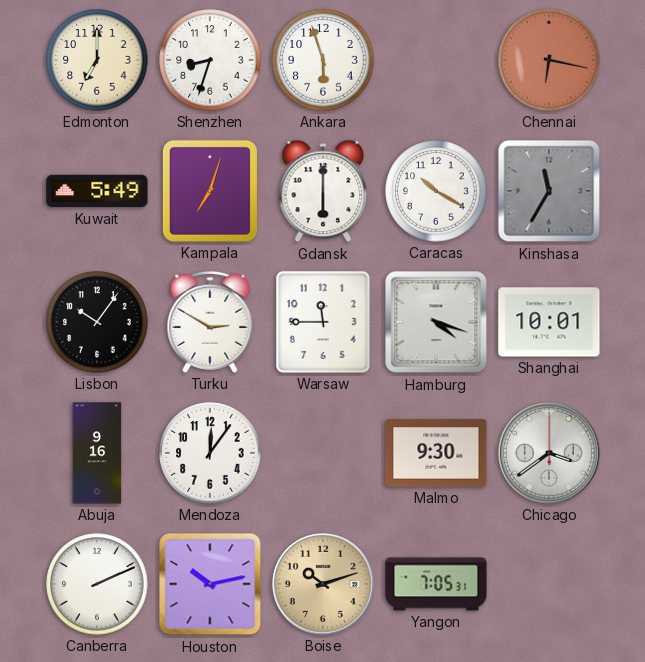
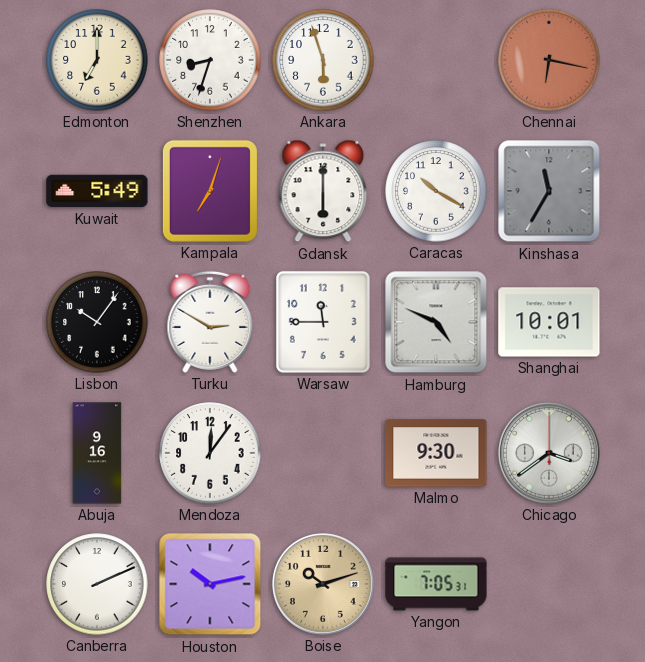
Hamburg: 4:18 -> 4:49 (436, 322)
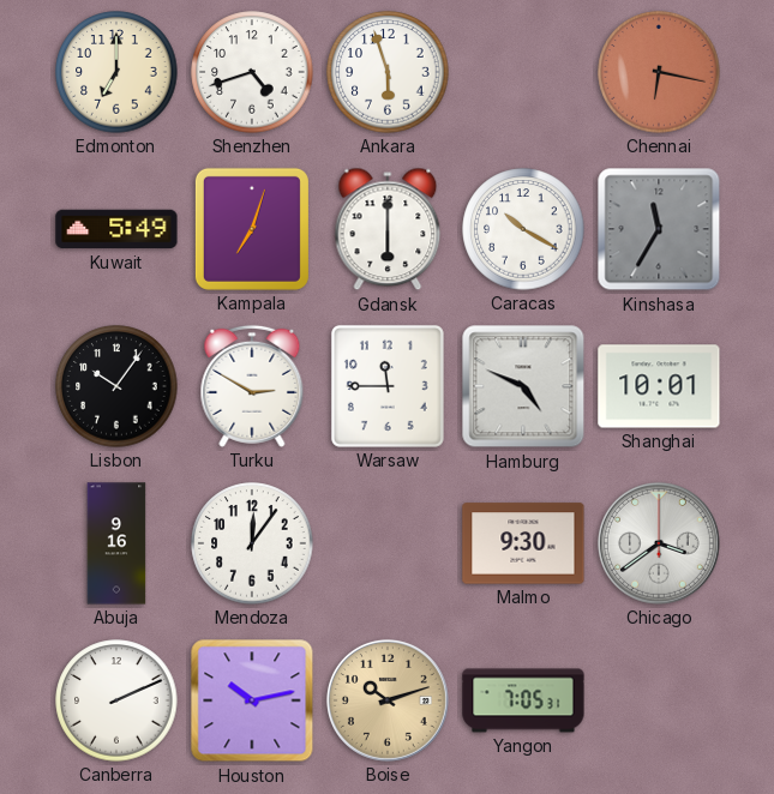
Shenzhen: 8:33 -> 4:42 (252, 72)
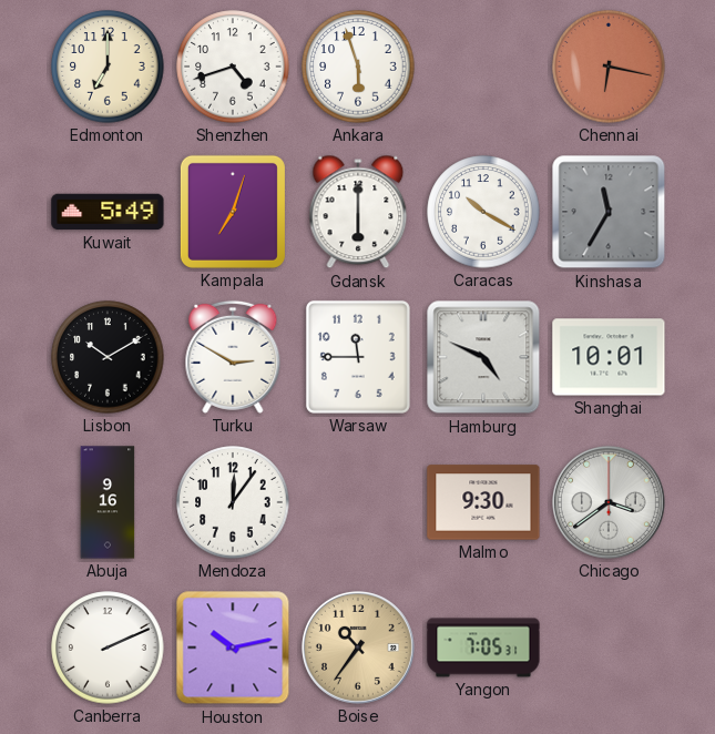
Lisbon: 10:06 -> 10:10 (108, 357)
Boise: 10:12 -> 10:36 (358, 648)
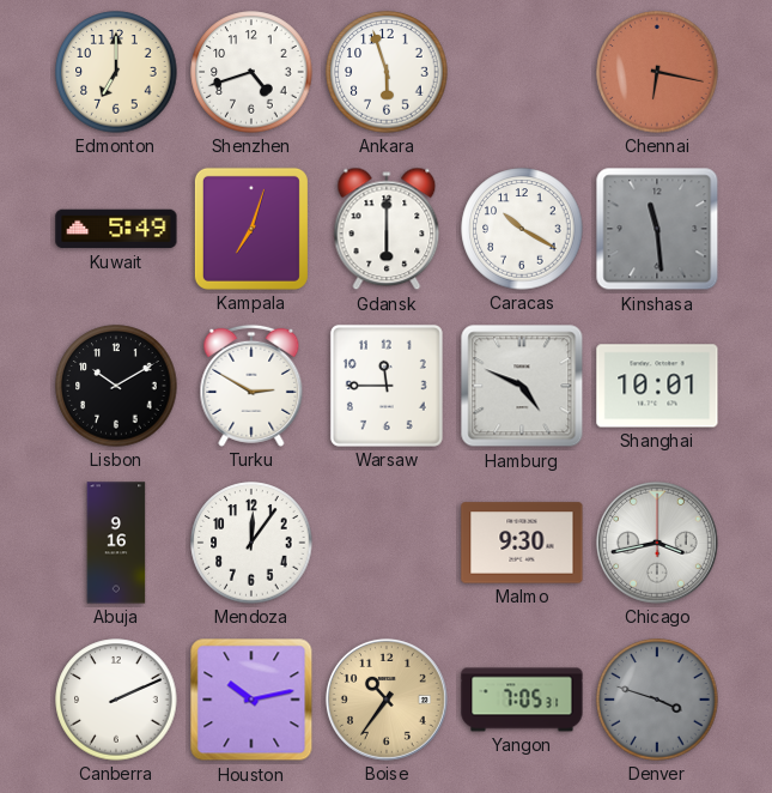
Kinshasa: 11:35 -> 11:29 (657, 229)
Chicago: 3:39 -> 3:43 (657, 543)
Denver: none -> 3:48 (657, 700)
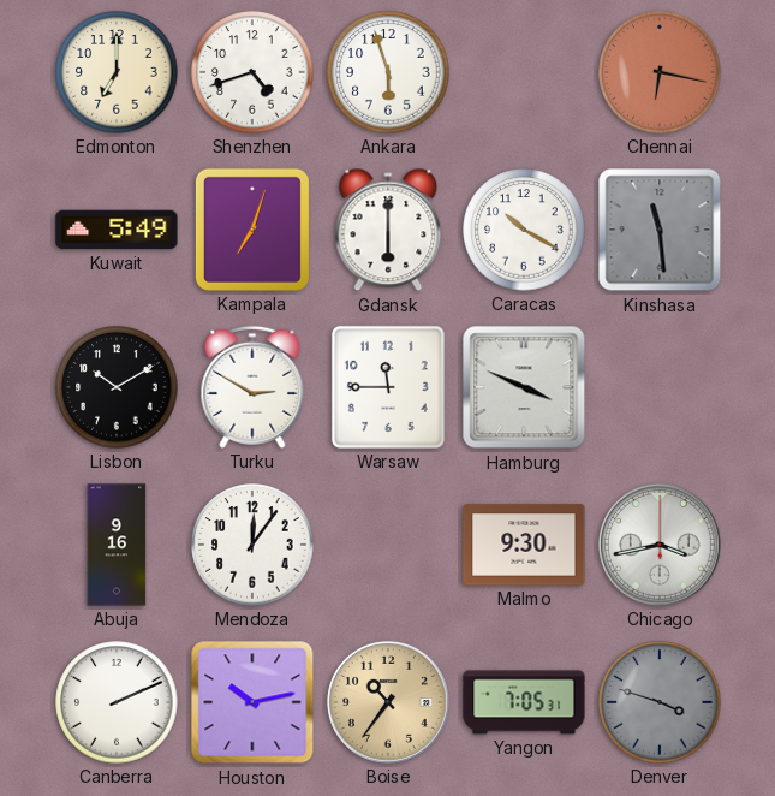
Hamburg: 4:49 -> 3:49 (524, 387)
Shanghai: 10:01 -> none (657, 386)
